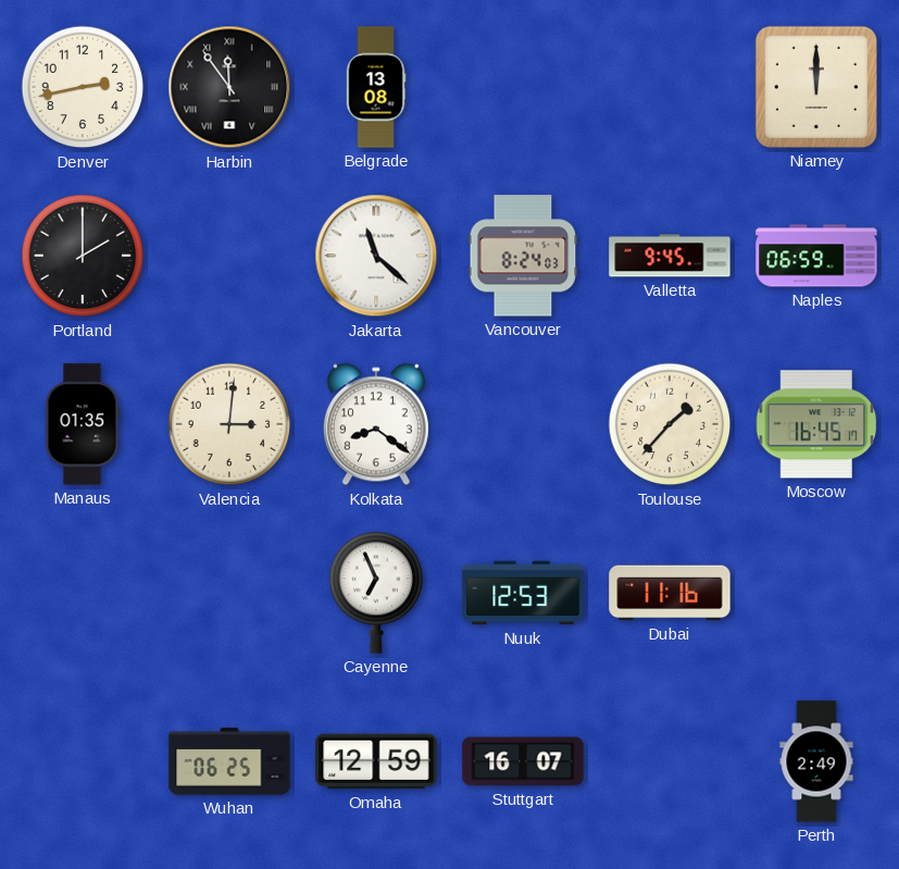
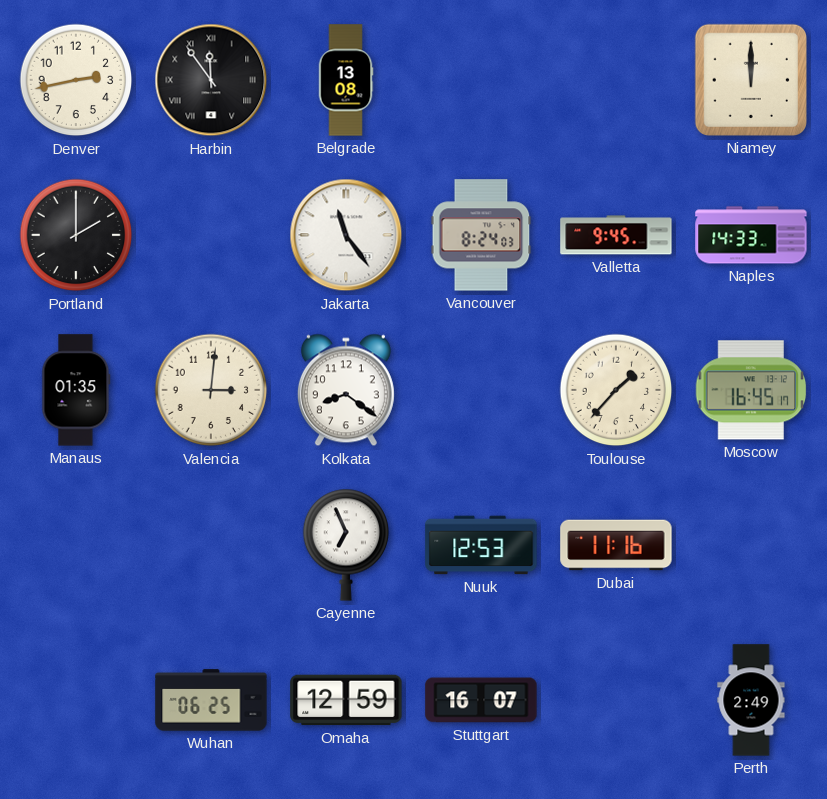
Jakarta: 11:22 -> 11:24 (346, 235)
Naples: 06:59 -> 14:33 (751, 235)
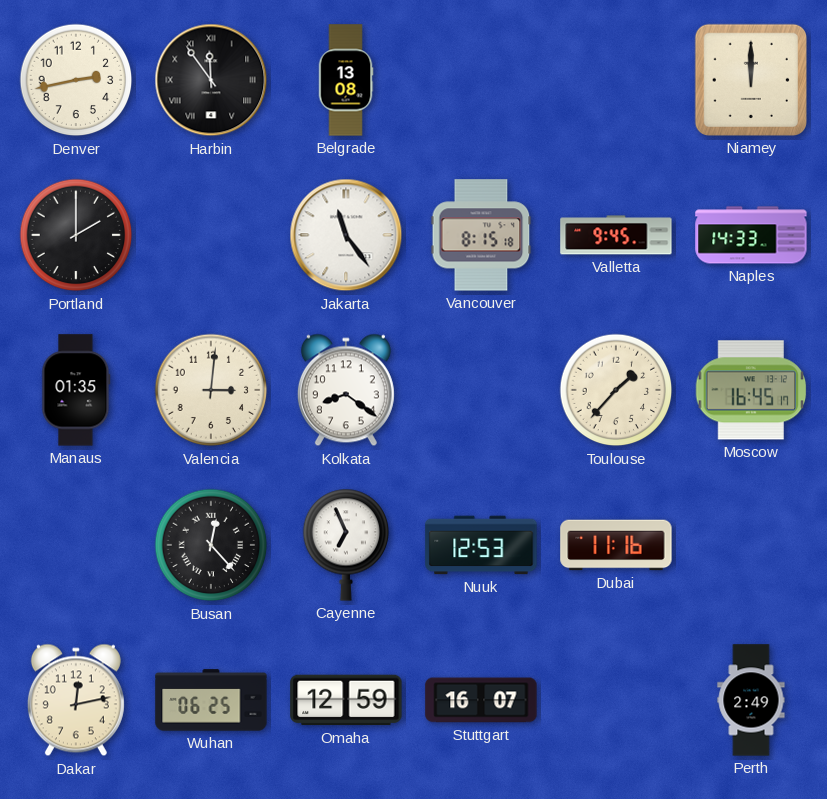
Vancouver: 8:24 -> 8:15 (481, 235)
Busan: none -> 12:23 (211, 545)
Dakar: none -> 12:13 (76, 700)
